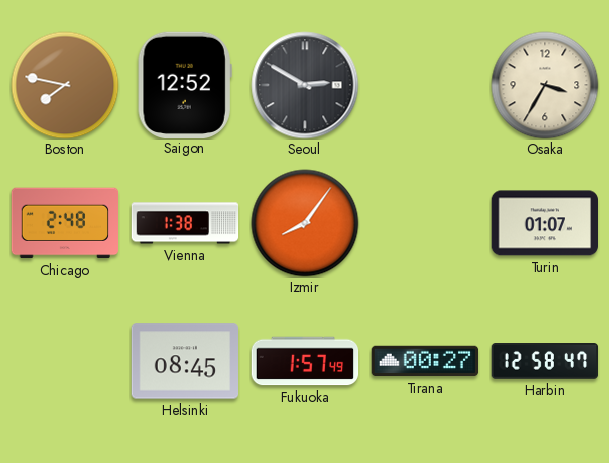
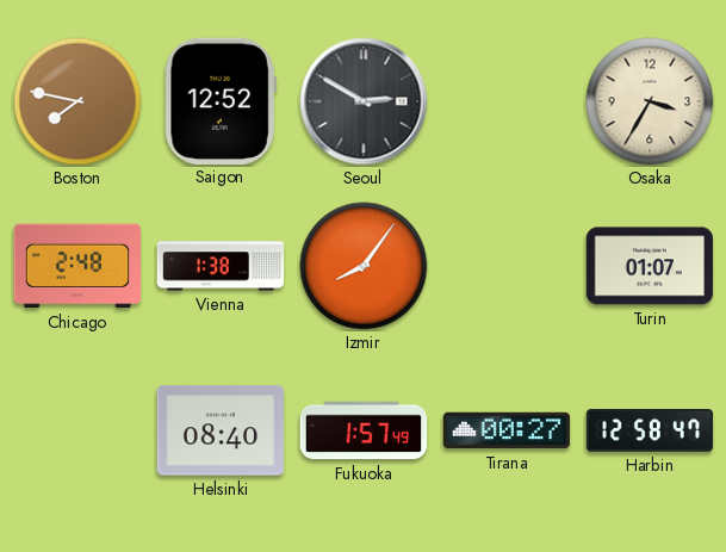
Helsinki: 08:45 -> 08:40 (219, 430)
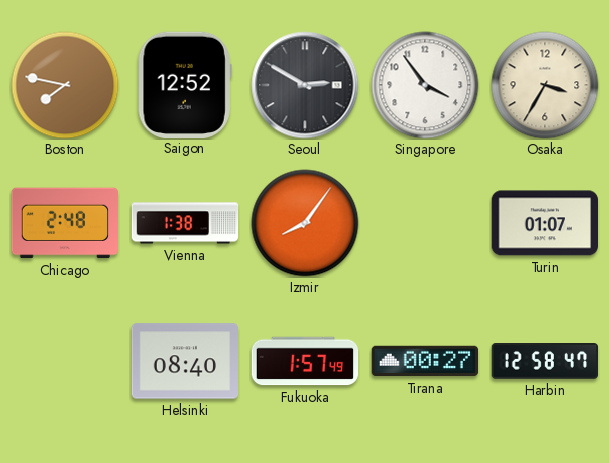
Singapore: none -> 3:54 (425, 85)
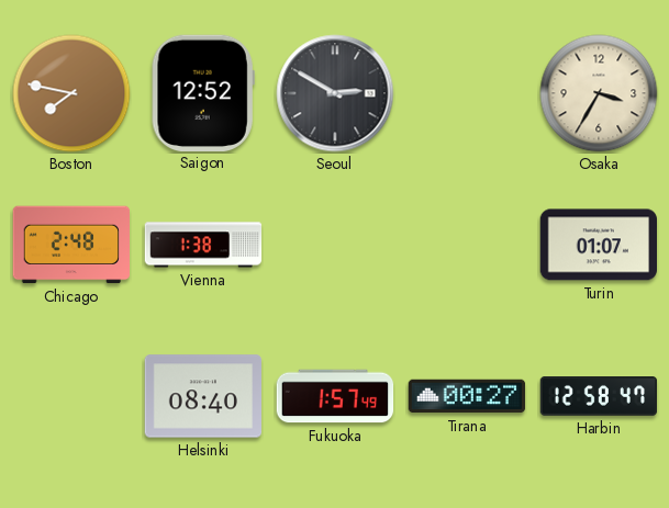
Singapore: 3:54 -> none (425, 85)
Izmir: 8:06 -> none (305, 223)
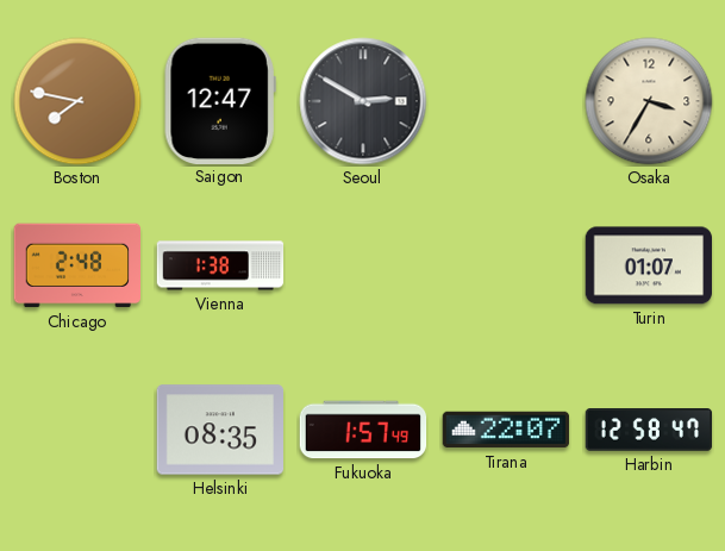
Saigon: 12:52 -> 12:47 (220, 100)
Helsinki: 08:40 -> 08:35 (219, 430)
Tirana: 00:27 -> 22:07 (506, 430)
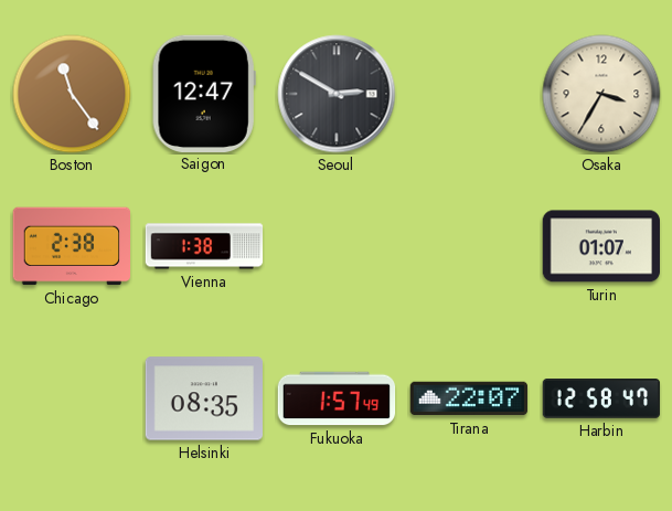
Boston: 7:47 -> 11:24 (72, 94)
Chicago: 2:48 -> 2:38 (72, 246)
